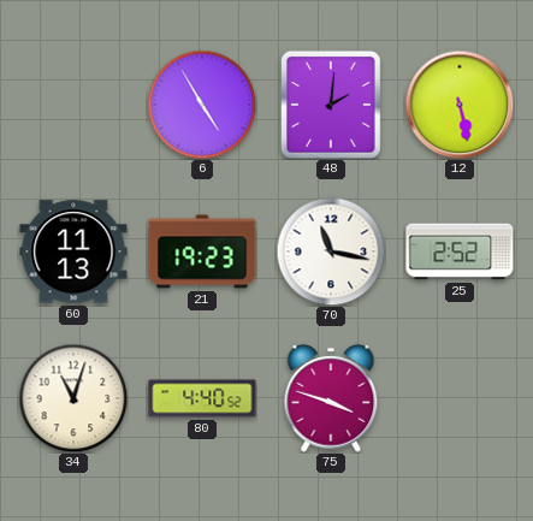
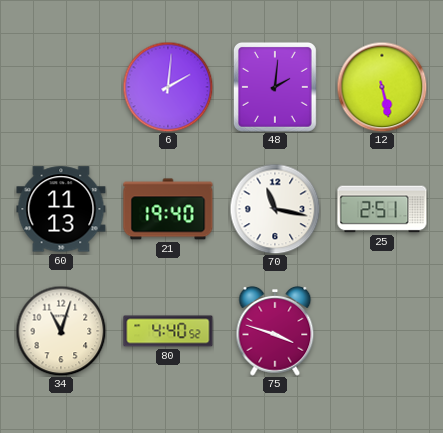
6: 4:55 -> 2:01 (168, 87)
21: 19:23 -> 19:40 (168, 209)
25: 2:52 -> 2:51 (382, 209)
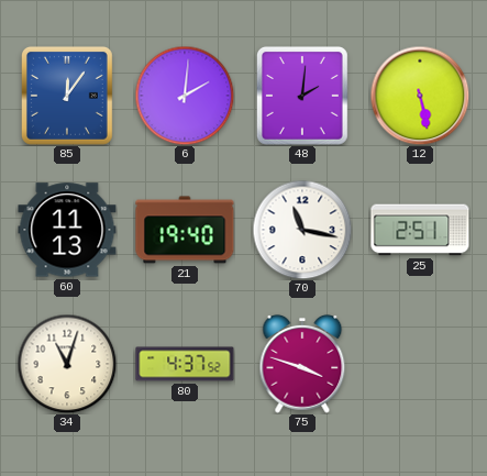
85: none -> 12:06 (67, 96)
80: 4:40 -> 4:37 (185, 364)
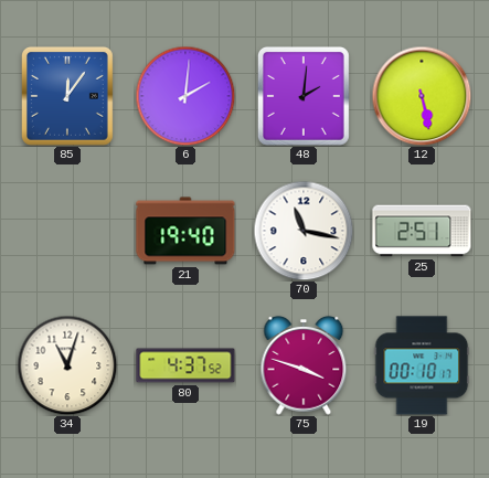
60: 11:13 -> none (67, 230)
19: none -> 00:10 (422, 365)
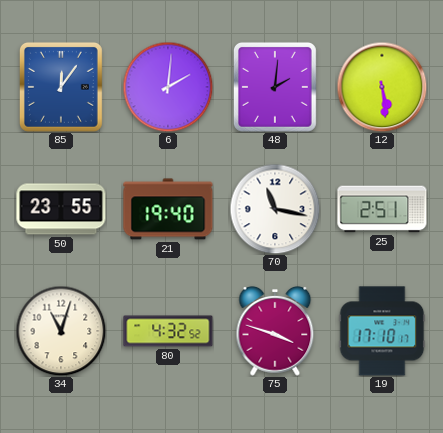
12: 5:28 -> 5:29 (382, 87)
50: none -> 23:55 (61, 209)
80: 4:37 -> 4:32 (168, 331)
19: 00:10 -> 17:10 (382, 331)
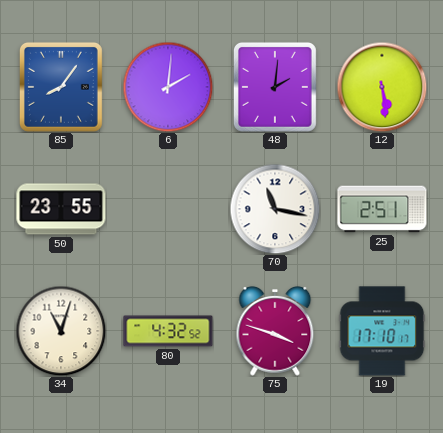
85: 12:06 -> 8:06 (61, 87)
21: 19:40 -> none (168, 209)
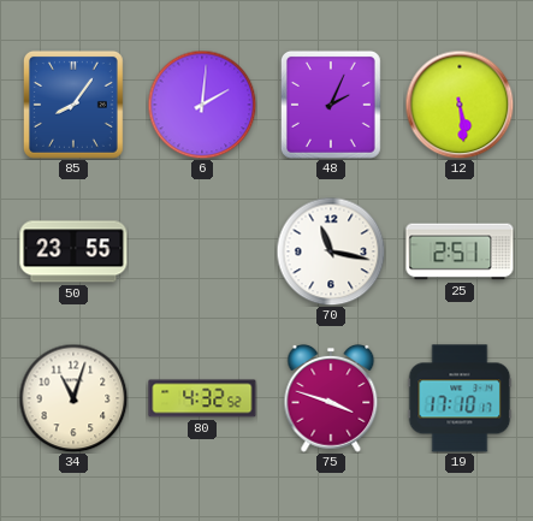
48: 2:01 -> 2:04 (331, 105)
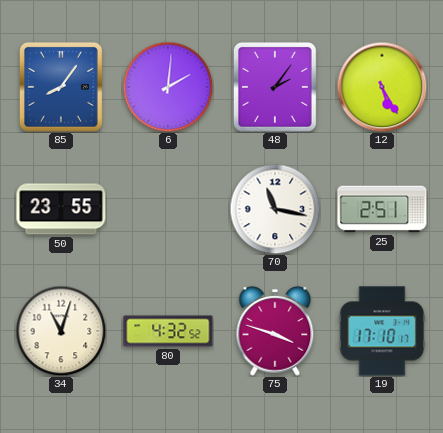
48: 2:04 -> 2:06 (275, 87)
12: 5:29 -> 5:25 (382, 87)
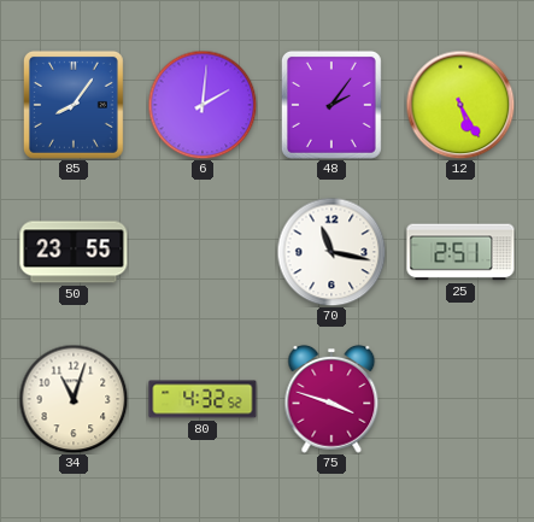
19: 17:10 -> none (382, 331)
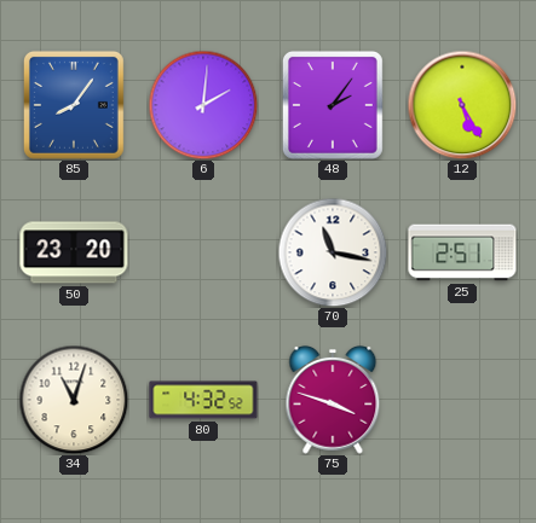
50: 23:55 -> 23:20 (74, 252)
